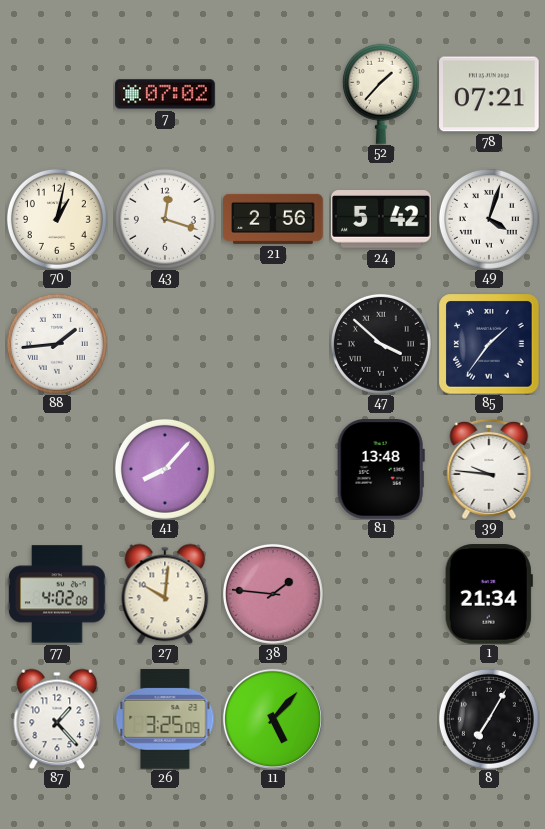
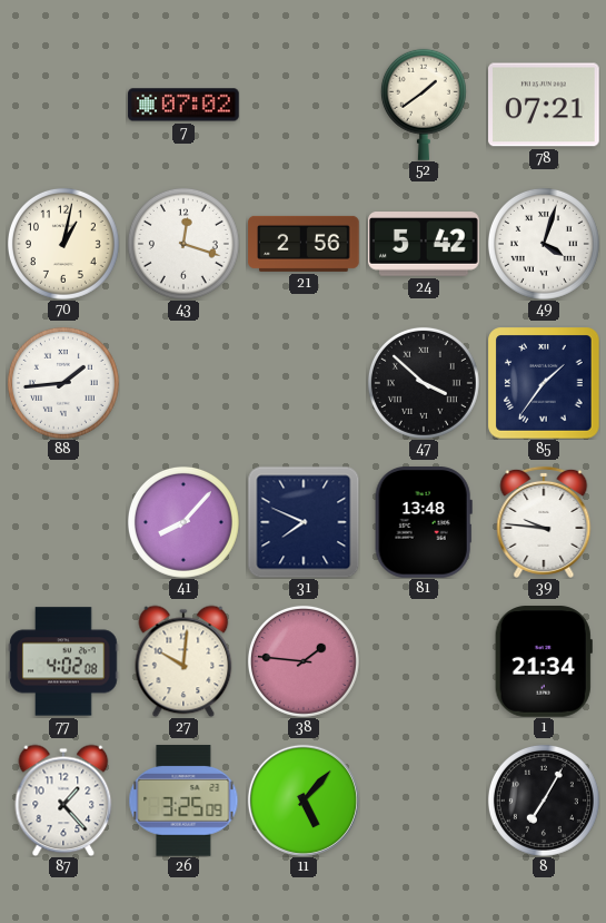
52: 1:37 -> 1:39 (424, 105)
31: none -> 7:49 (304, 522)
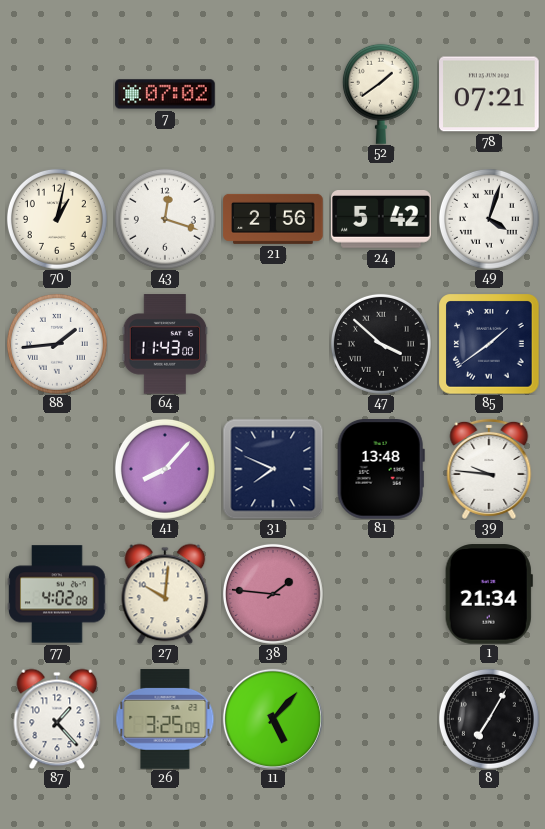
64: none -> 11:43 (165, 344)
85: 1:36 -> 1:39 (489, 344)
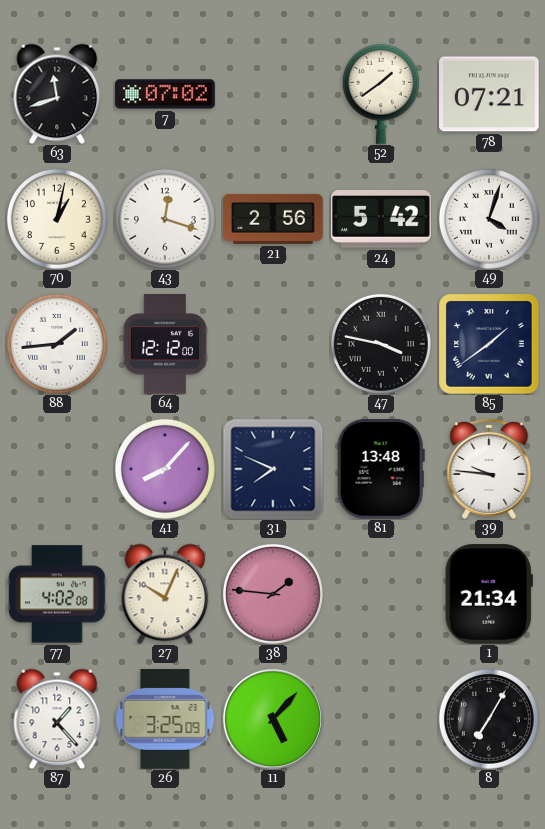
63: none -> 11:42 (57, 94)
64: 11:43 -> 12:12 (165, 344)
47: 3:52 -> 3:47 (381, 344)
27: 10:01 -> 10:04 (165, 594)
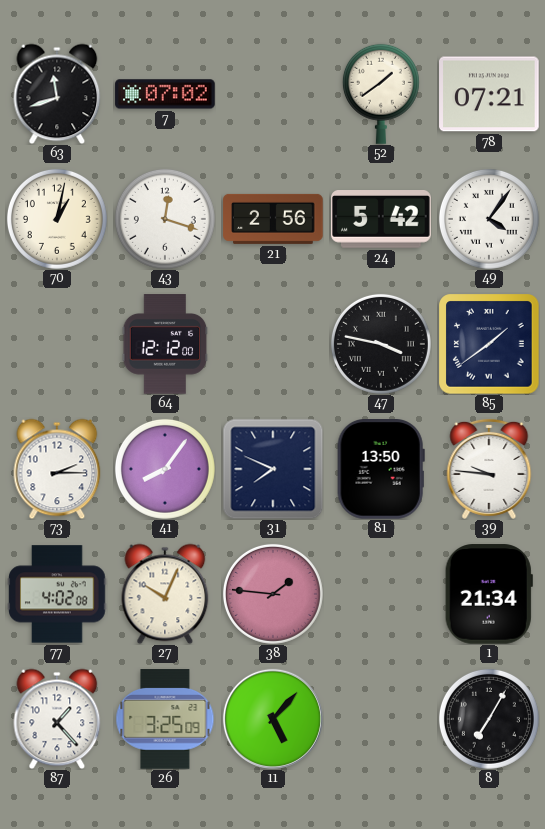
49: 4:03 -> 4:06 (489, 219)
88: 1:44 -> none (57, 344)
73: none -> 2:15 (57, 469)
41: 8:07 -> 8:06 (165, 469)
81: 13:48 -> 13:50 (381, 469)
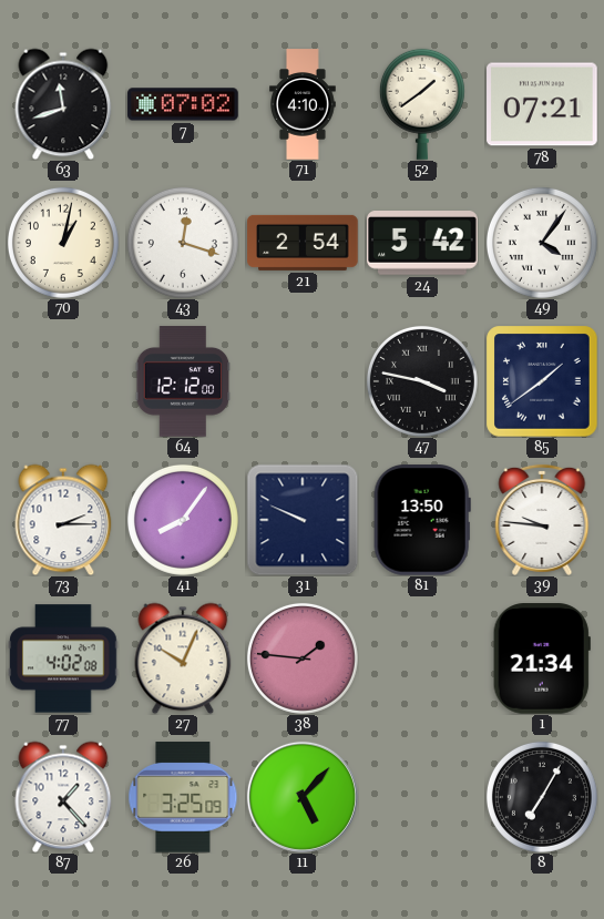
71: none -> 4:10 (304, 104)
21: 2:56 -> 2:54 (303, 243)
31: 7:49 -> 9:49 (303, 520)
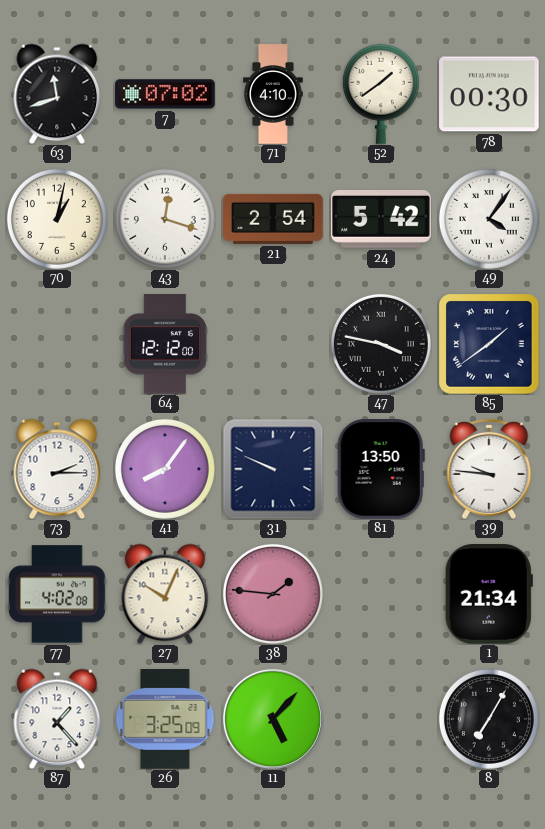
78: 07:21 -> 00:30 (489, 94)
